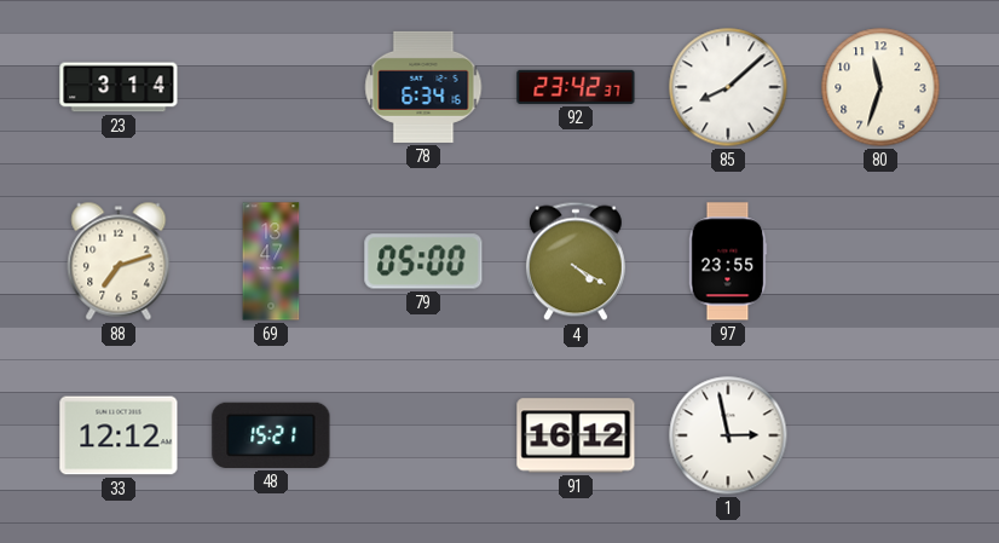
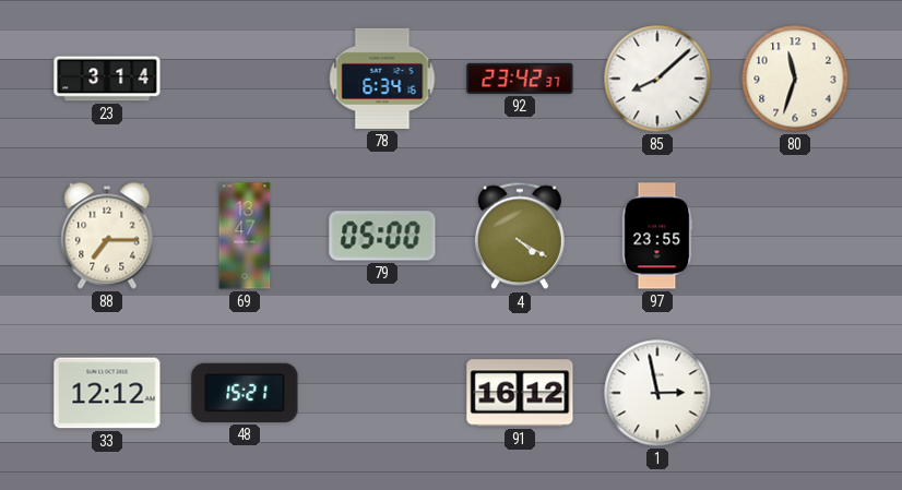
88: 7:12 -> 7:15 (107, 236)
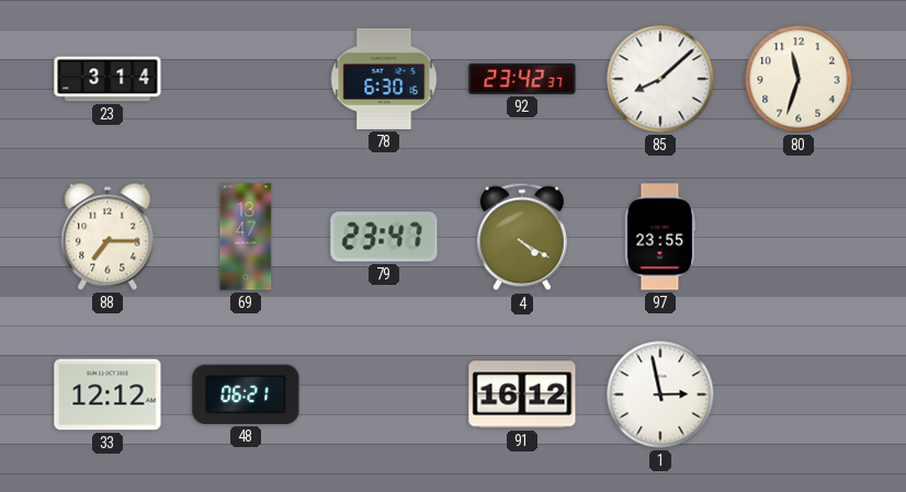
78: 6:34 -> 6:30 (384, 79)
79: 05:00 -> 23:47 (384, 237)
48: 15:21 -> 06:21 (246, 394)
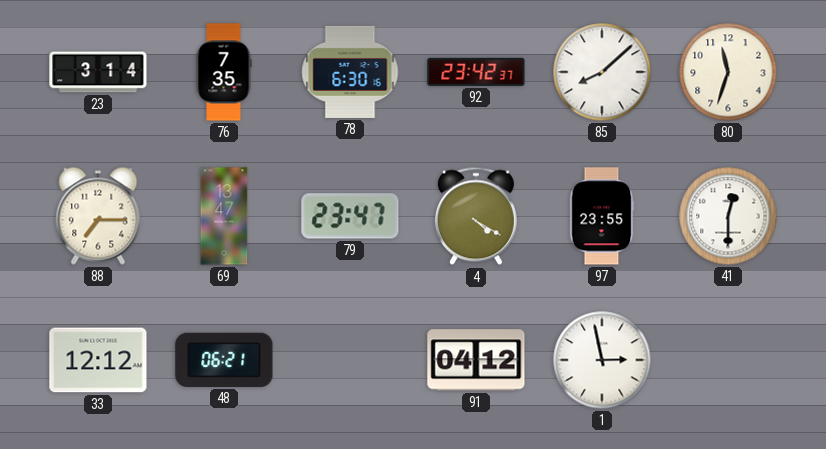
76: none -> 7:35 (224, 72)
41: none -> 12:30 (728, 216)
91: 16:12 -> 04:12 (476, 360)
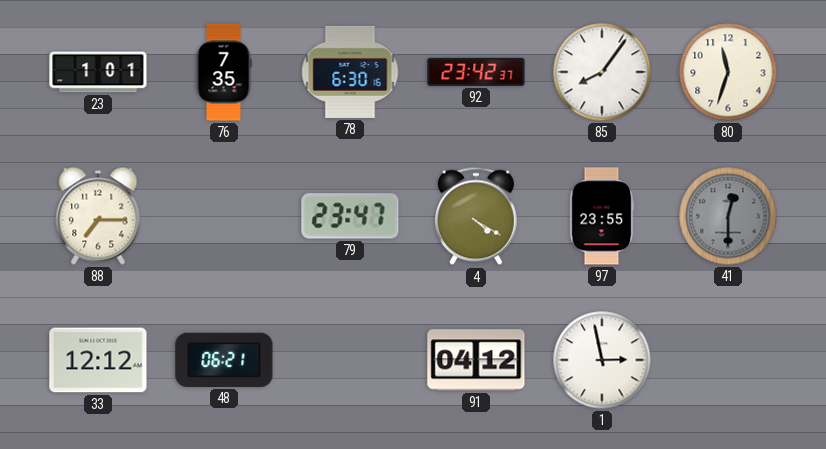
23: 3:14 -> 1:01 (98, 72)
85: 8:08 -> 8:06 (602, 72)
69: 13:47 -> none (224, 216)
41 dial: white -> grey (728, 216)
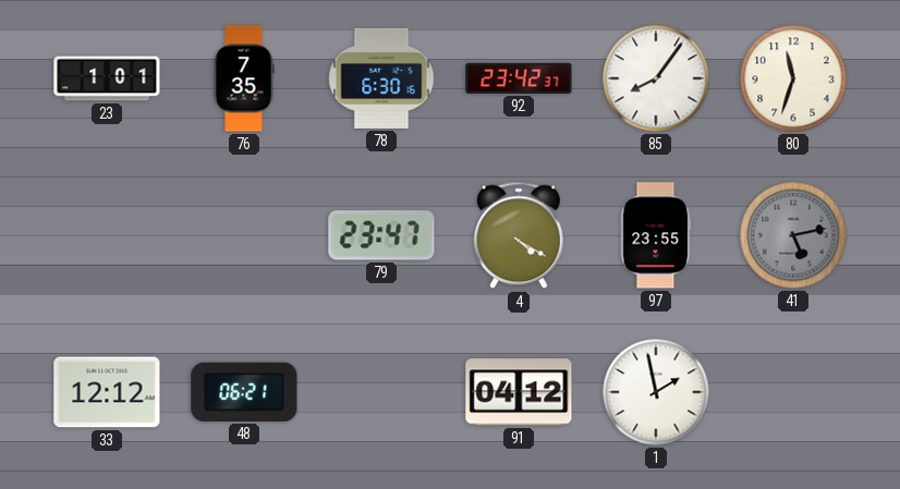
88: 7:15 -> none (98, 216)
41: 12:30 -> 5:13 (793, 235)
1: 2:58 -> 1:58 (656, 392)
